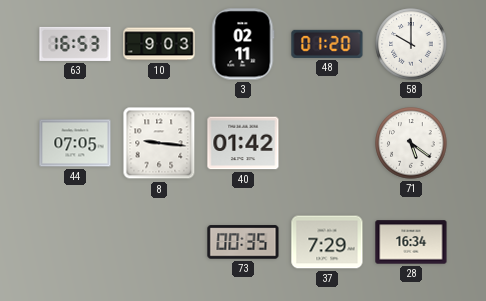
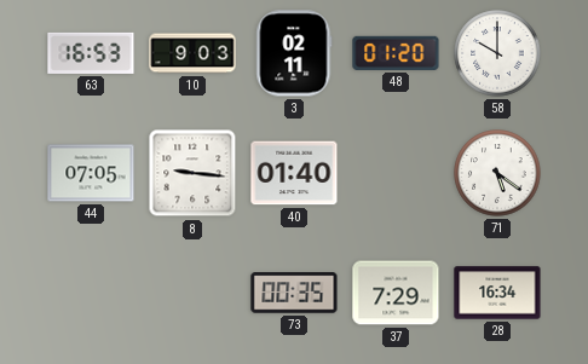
40: 01:42 -> 01:40 (294, 173)
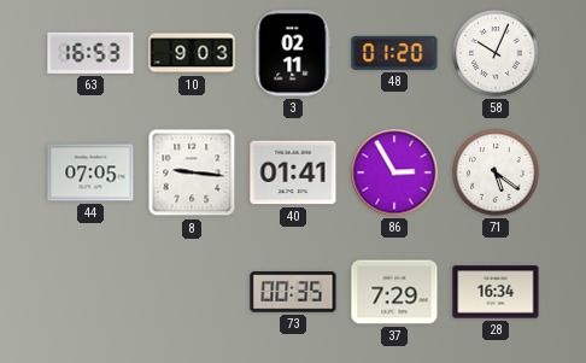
58: 10:00 -> 10:04 (496, 53)
40: 01:40 -> 01:41 (293, 172)
86: none -> 2:55 (394, 172)
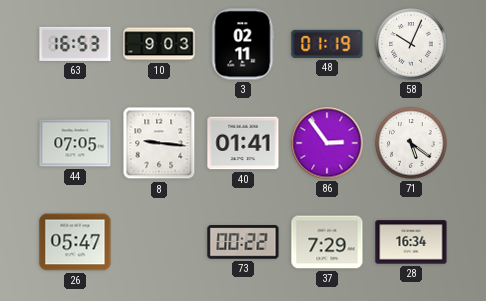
48: 01:20 -> 01:19 (327, 44)
86: 2:55 -> 2:54 (327, 143)
26: none -> 05:47 (75, 242)
73: 00:35 -> 00:22 (243, 242)
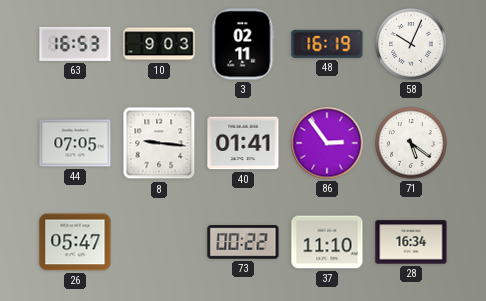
48: 01:19 -> 16:19 (327, 44)
37: 7:29 -> 11:10 (327, 242)
